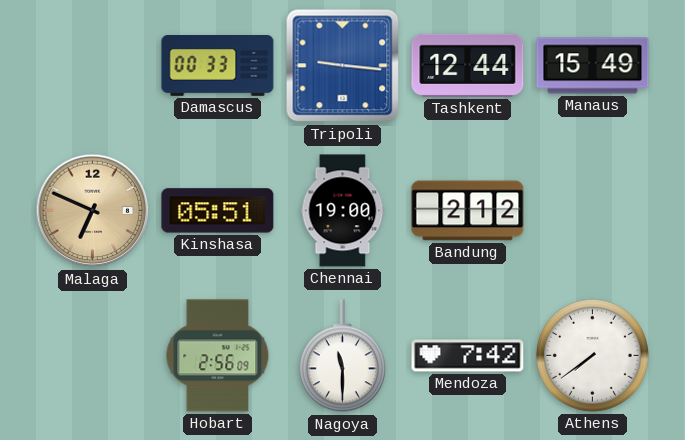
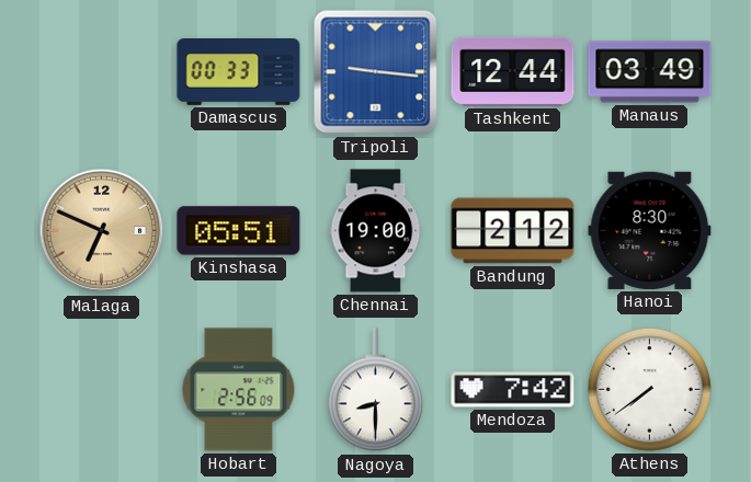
Manaus: 15:49 -> 03:49 (650, 72)
Hanoi: none -> 8:30 (650, 230)
Nagoya: 11:30 -> 8:30 (375, 390)
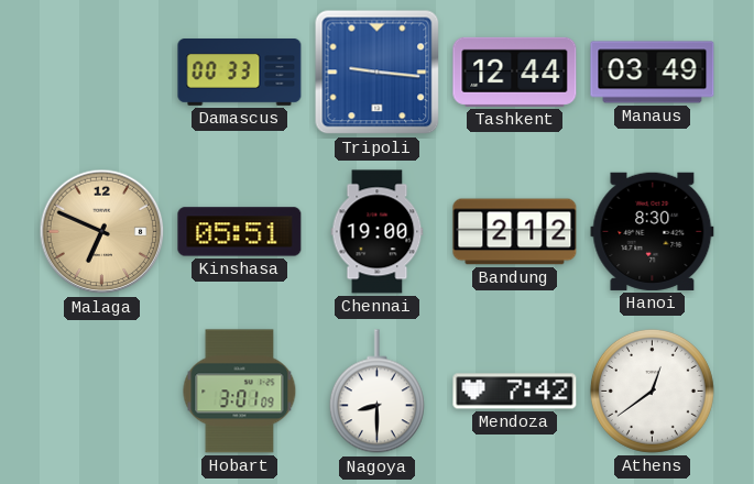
Hobart: 2:56 -> 3:01 (240, 392)
Athens: 7:39 -> 12:39 (652, 391)
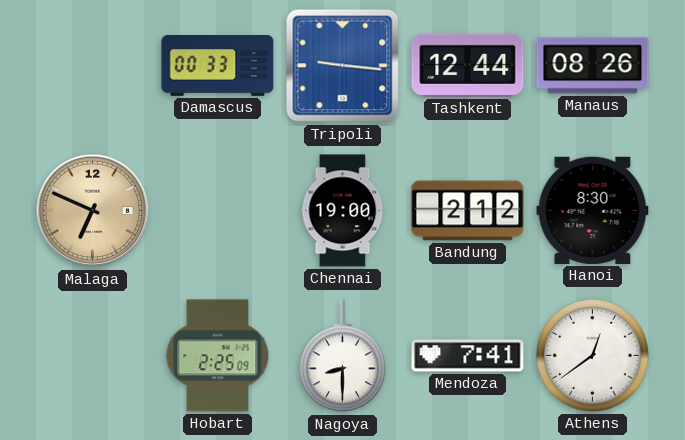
Manaus: 03:49 -> 08:26 (593, 66)
Kinshasa: 05:51 -> none (240, 232)
Hobart: 3:01 -> 2:25 (218, 356)
Mendoza: 7:42 -> 7:41 (468, 356)
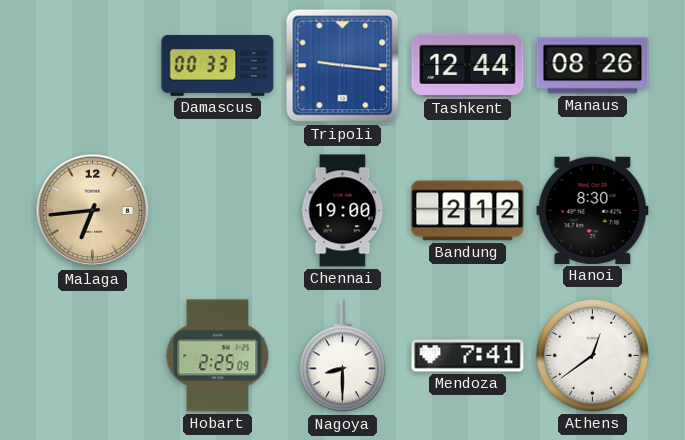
Malaga: 6:49 -> 6:44 (93, 211)
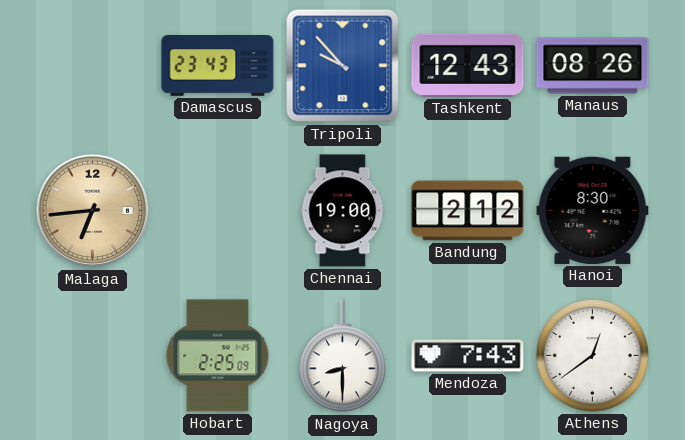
Damascus: 00:33 -> 23:43 (218, 66)
Tripoli: 9:16 -> 9:53 (343, 66)
Tashkent: 12:44 -> 12:43 (468, 65)
Mendoza: 7:41 -> 7:43 (468, 356)
